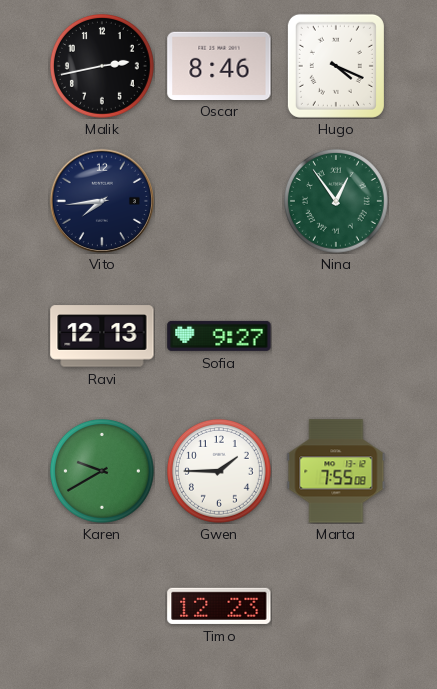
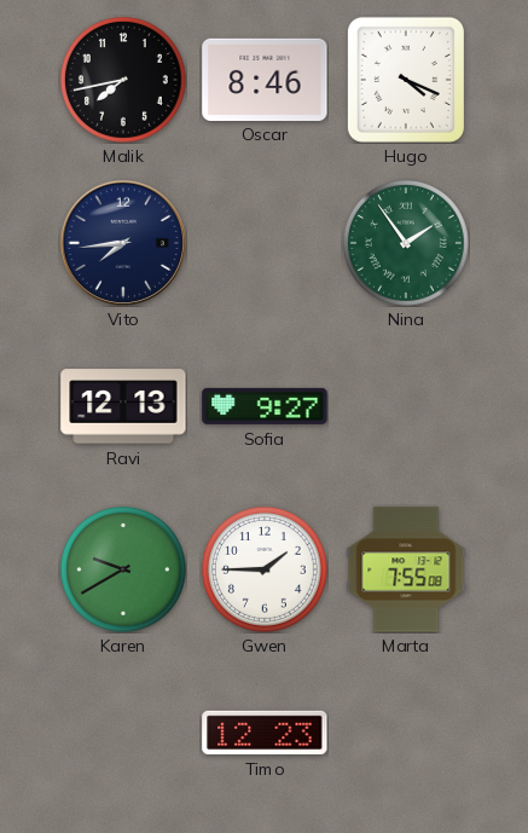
Malik: 2:43 -> 7:43 (123, 80)
Nina: 12:54 -> 1:54 (406, 243)
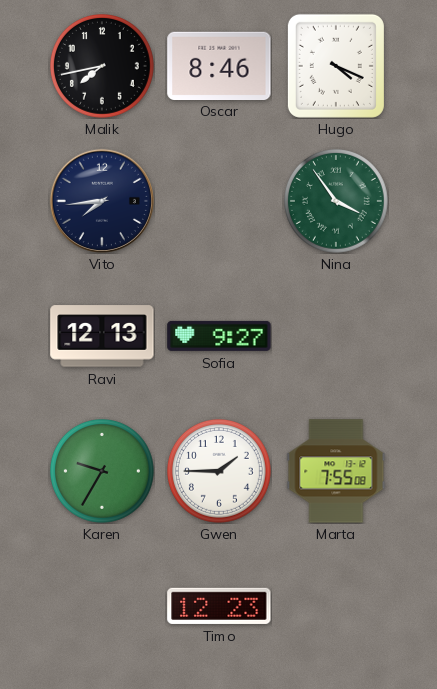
Nina: 1:54 -> 3:54 (336, 201)
Karen: 9:40 -> 9:35 (102, 471)
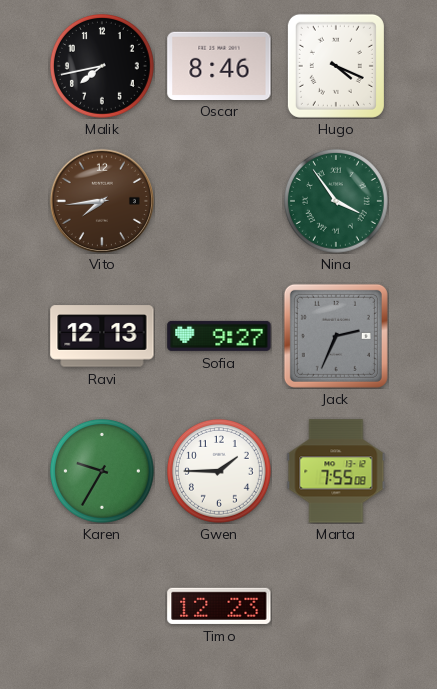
Vito dial: navy -> brown (102, 201)
Jack: none -> 2:34 (336, 336)
